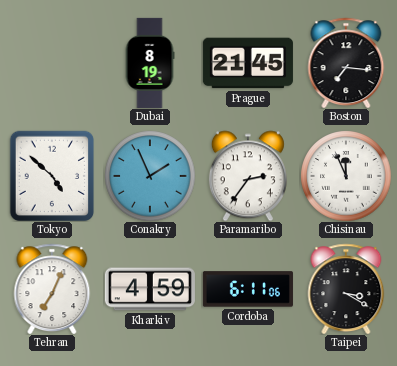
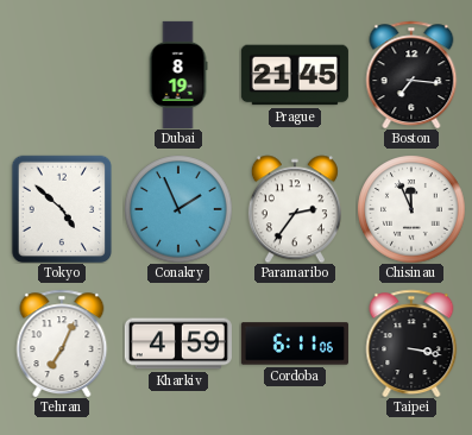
Taipei: 3:20 -> 3:17 (411, 343)
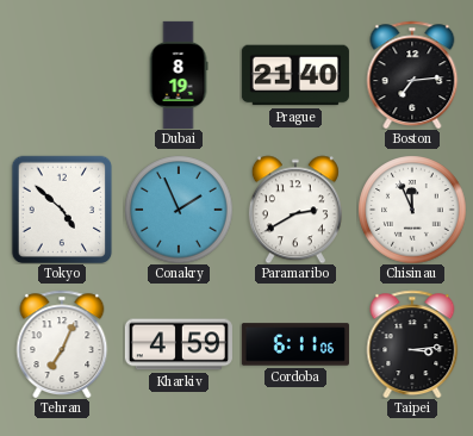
Prague: 21:45 -> 21:40 (295, 75)
Boston: 7:16 -> 7:14 (412, 75)
Paramaribo: 2:36 -> 2:40 (295, 210)
Taipei: 3:17 -> 3:14 (412, 344)
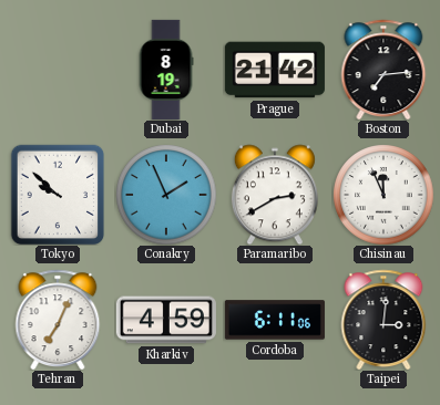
Prague: 21:40 -> 21:42 (275, 70)
Tokyo: 4:52 -> 9:52 (58, 195)
Taipei: 3:14 -> 3:01 (383, 320)
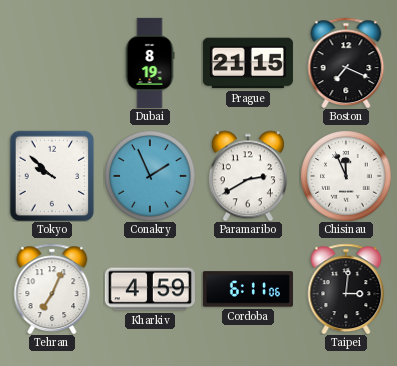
Prague: 21:42 -> 21:15 (248, 63)
Boston: 7:14 -> 7:19 (346, 63)
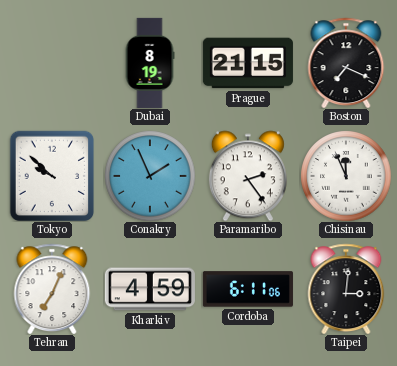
Paramaribo: 2:40 -> 2:24 (248, 176)
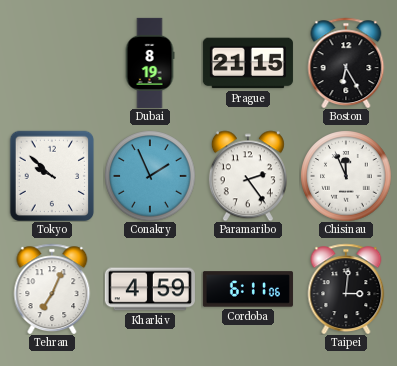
Boston: 7:19 -> 6:25 (346, 63)
